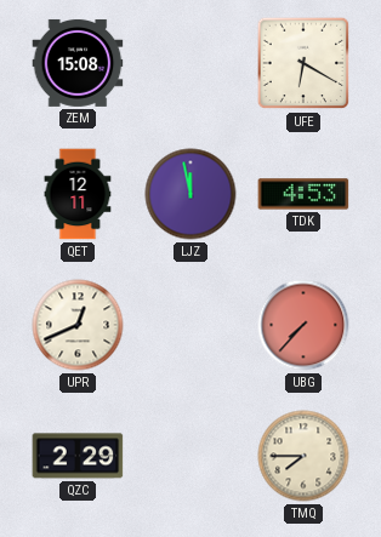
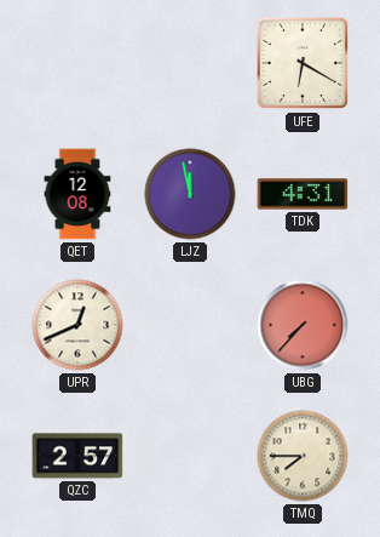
ZEM: 15:08 -> none (78, 63)
QET: 12:11 -> 12:08 (77, 194)
TDK: 4:53 -> 4:31 (303, 194)
QZC: 2:29 -> 2:57 (77, 456)
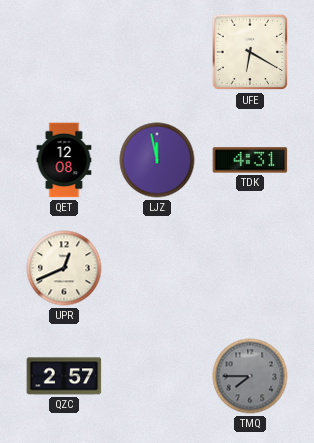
UBG: 7:37 -> none (303, 325)
TMQ dial: cream -> grey (250, 376)
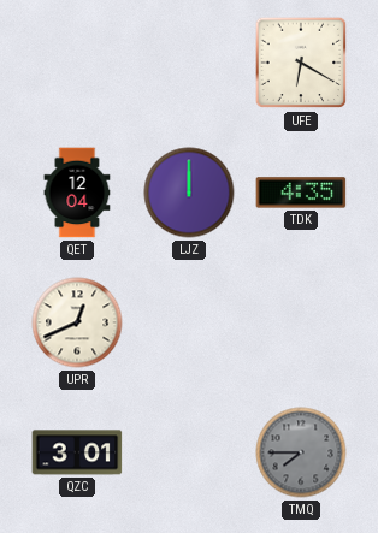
QET: 12:08 -> 12:04 (77, 193)
LJZ: 11:58 -> 12:00 (189, 193)
TDK: 4:31 -> 4:35 (301, 193)
QZC: 2:57 -> 3:01 (77, 452)
